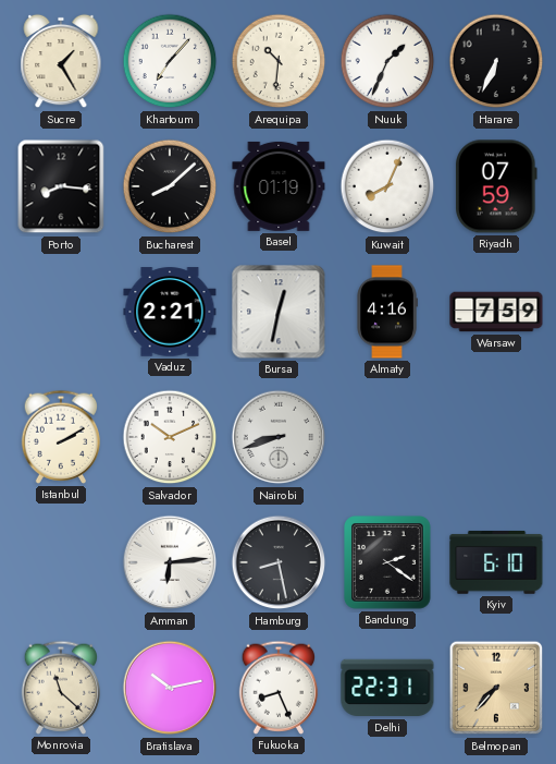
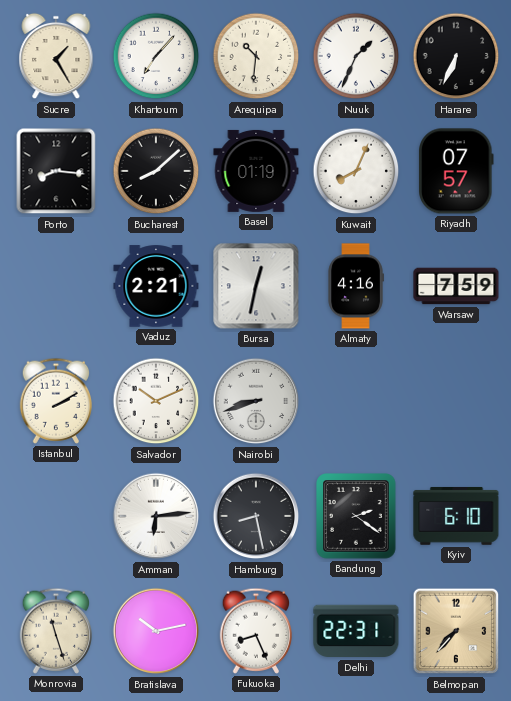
Riyadh: 07:59 -> 07:57 (457, 171)
Monrovia: 11:22 -> 11:27 (56, 631)
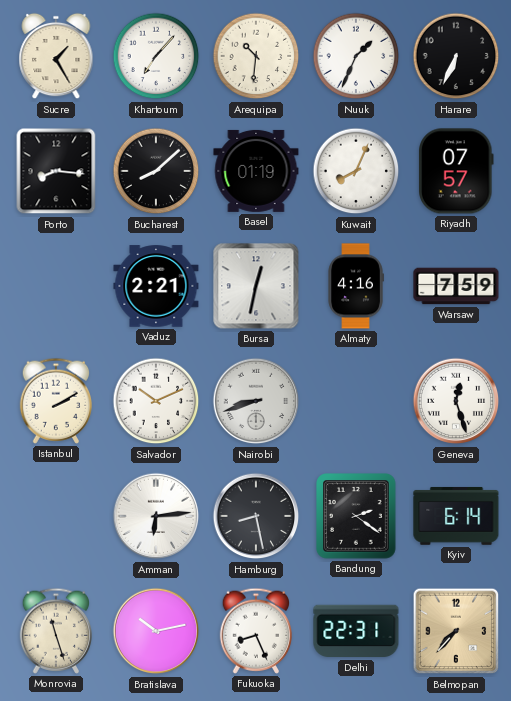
Geneva: none -> 12:27 (456, 401)
Kyiv: 6:10 -> 6:14 (456, 516)
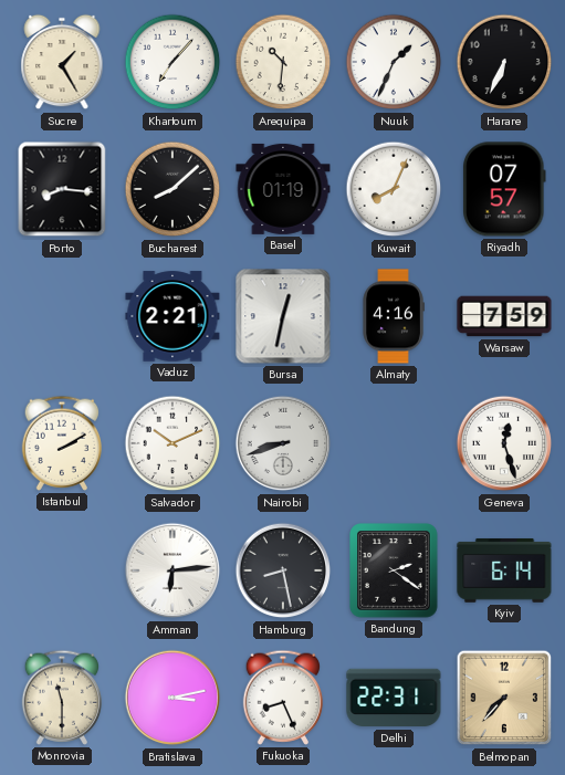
Monrovia: 11:27 -> 11:30 (62, 698)
Bratislava: 10:13 -> 3:13 (172, 698)
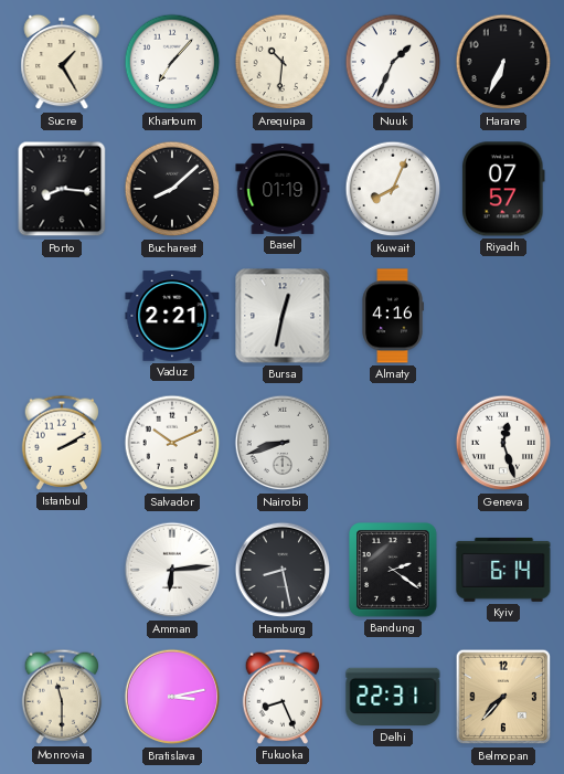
Warsaw: 7:59 -> none (504, 316)
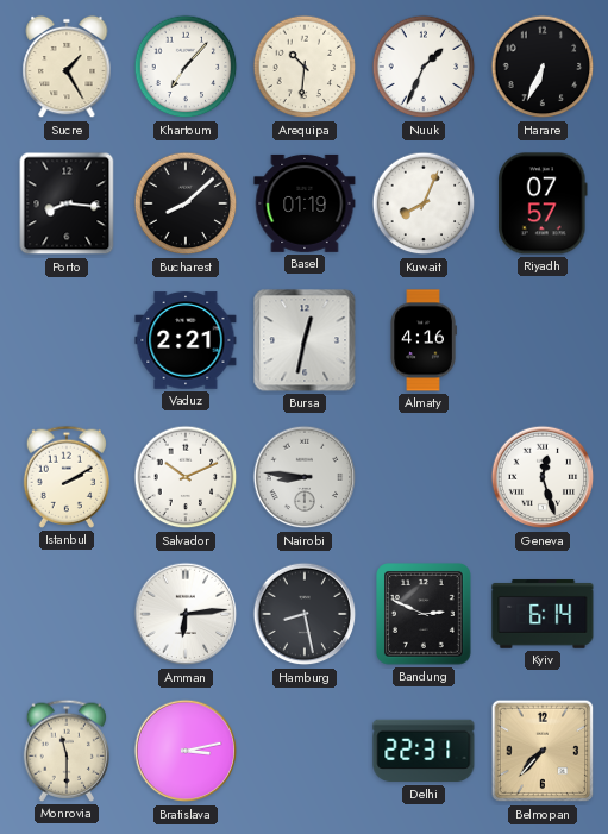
Nairobi: 8:42 -> 8:46 (305, 477)
Bandung: 2:21 -> 2:49 (425, 615)
Fukuoka: 8:26 -> none (283, 697)
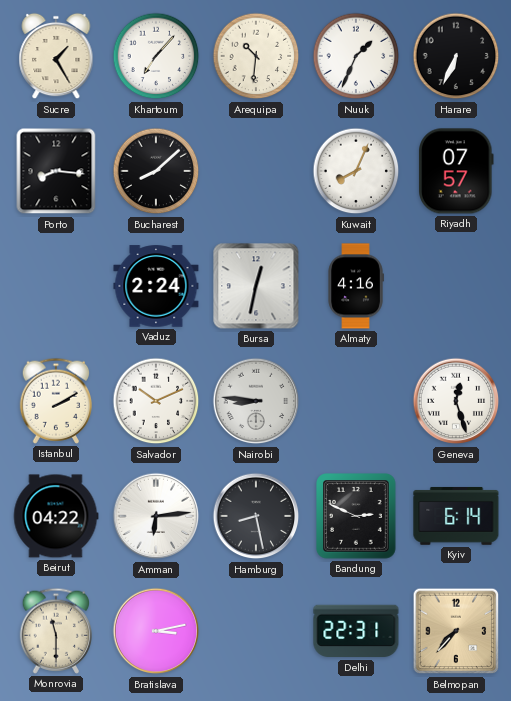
Basel: 01:19 -> none (305, 203)
Vaduz: 2:21 -> 2:24 (156, 286)
Beirut: none -> 04:22 (56, 516)
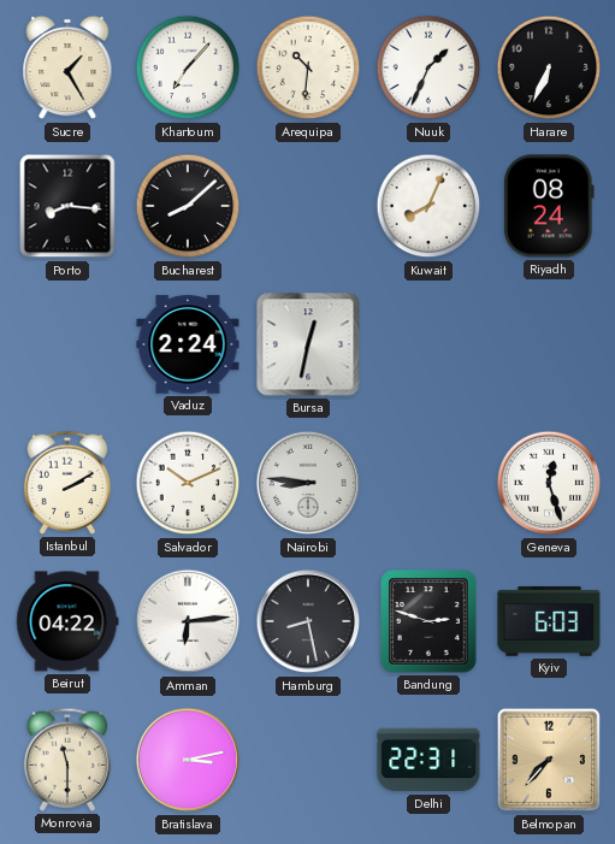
Riyadh: 07:57 -> 08:24 (550, 206)
Almaty: 4:16 -> none (356, 286)
Bandung: 2:49 -> 2:48 (430, 622)
Kyiv: 6:14 -> 6:03 (549, 621)
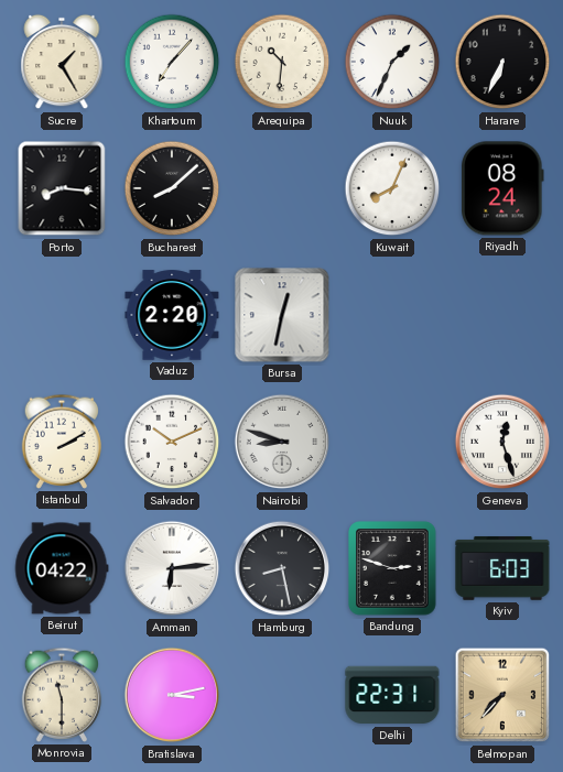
Vaduz: 2:24 -> 2:20 (172, 315)
Nairobi: 8:46 -> 8:48 (282, 442)
